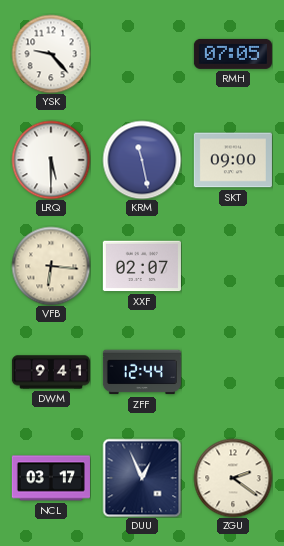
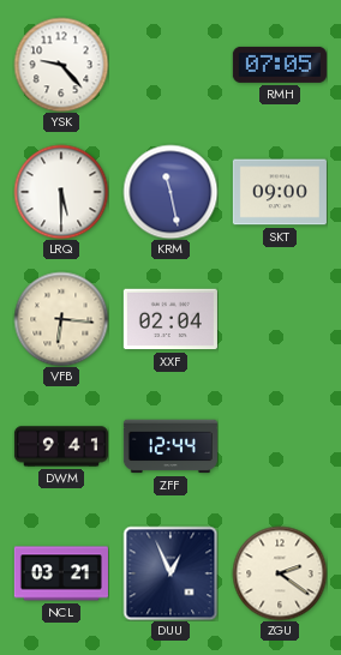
XXF: 02:07 -> 02:04 (170, 319)
NCL: 03:17 -> 03:21 (61, 573)
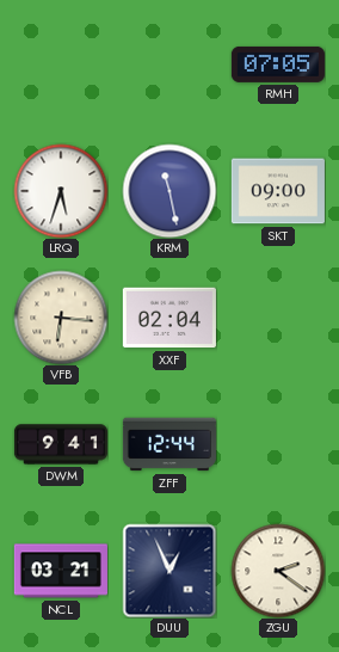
YSK: 9:23 -> none (61, 65)
LRQ: 5:30 -> 5:33 (61, 191)
